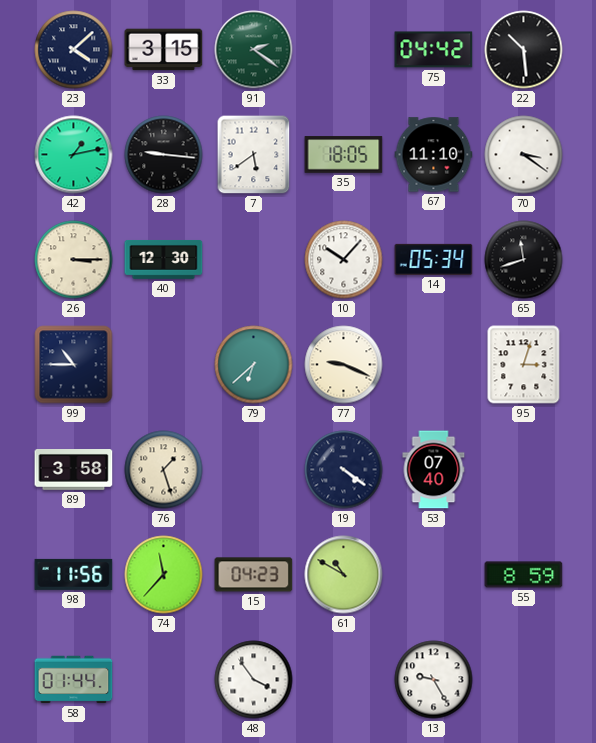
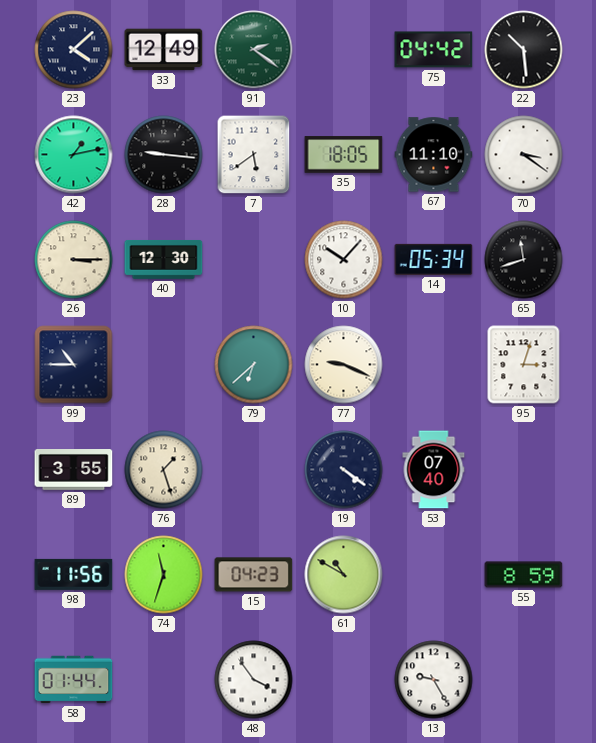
33: 3:15 -> 12:49 (164, 50)
89: 3:58 -> 3:55 (74, 470)
74: 11:37 -> 11:33 (164, 575)
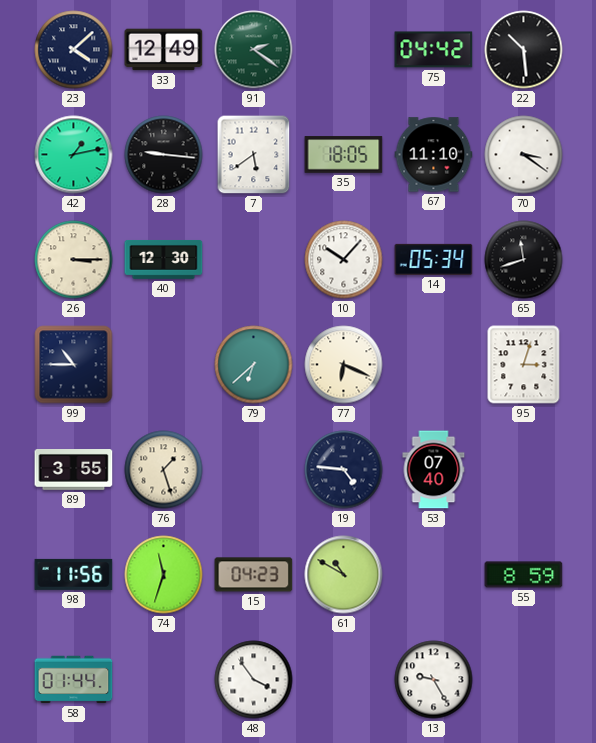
77: 9:19 -> 6:19 (344, 365)
19: 4:21 -> 4:46 (344, 470)
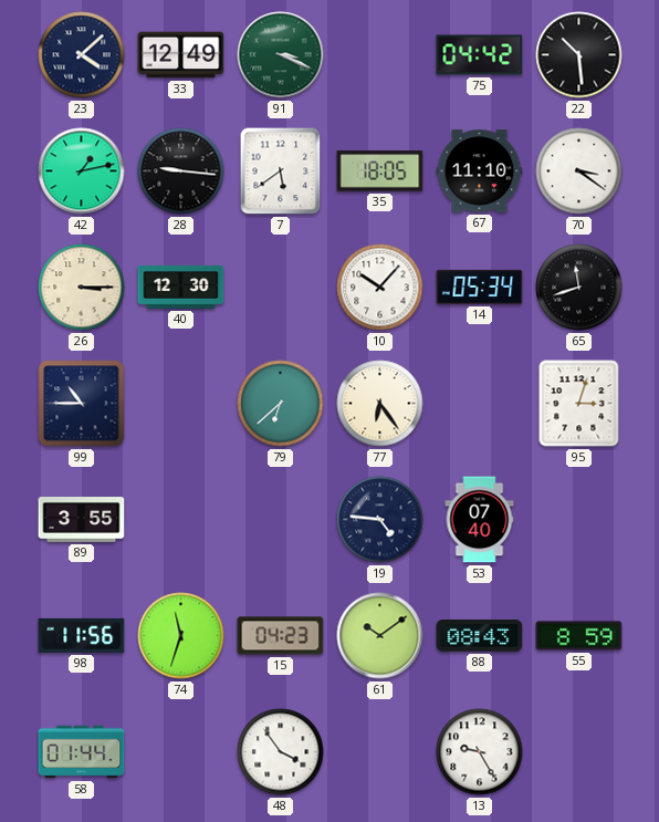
91: 2:21 -> 3:19 (281, 55)
77: 6:19 -> 6:24 (380, 404)
76: 1:27 -> none (164, 470)
61: 10:50 -> 10:09 (380, 636)
88: none -> 08:43 (480, 636)
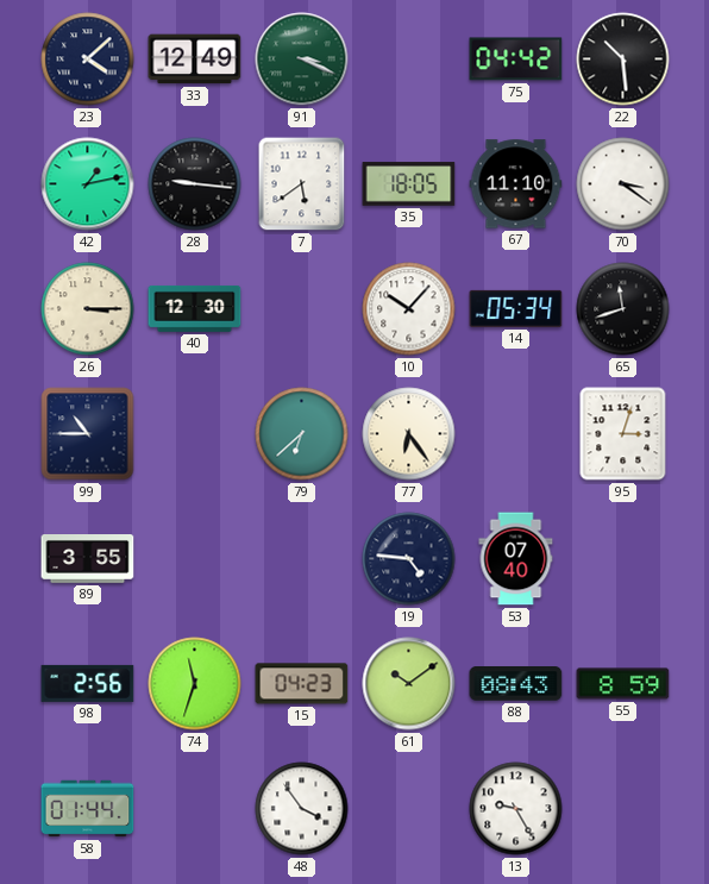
98: 11:56 -> 2:56 (88, 683)
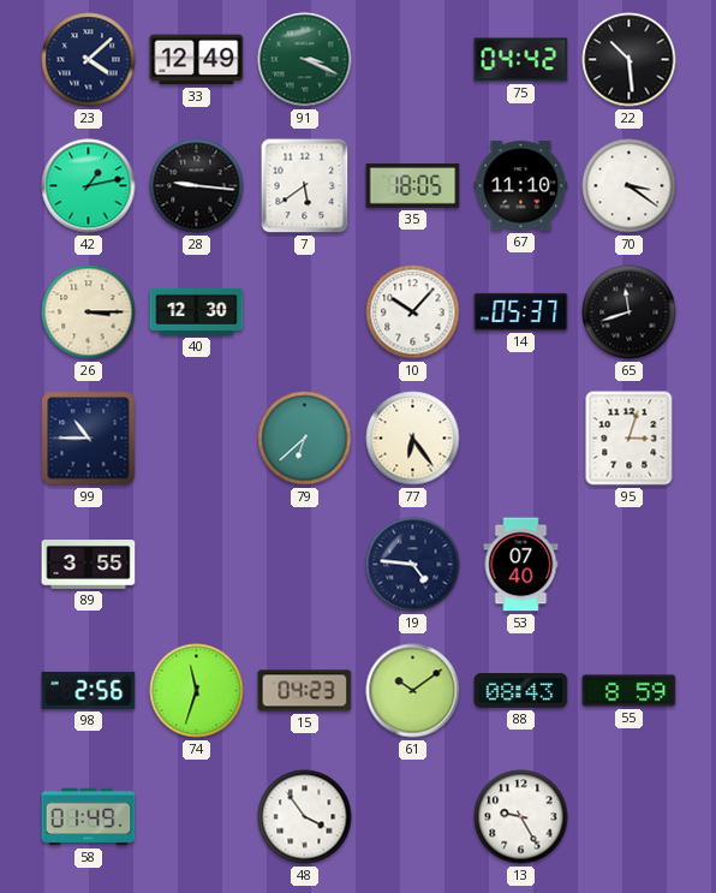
14: 05:34 -> 05:37 (521, 311)
58: 01:44 -> 01:49 (89, 817)
